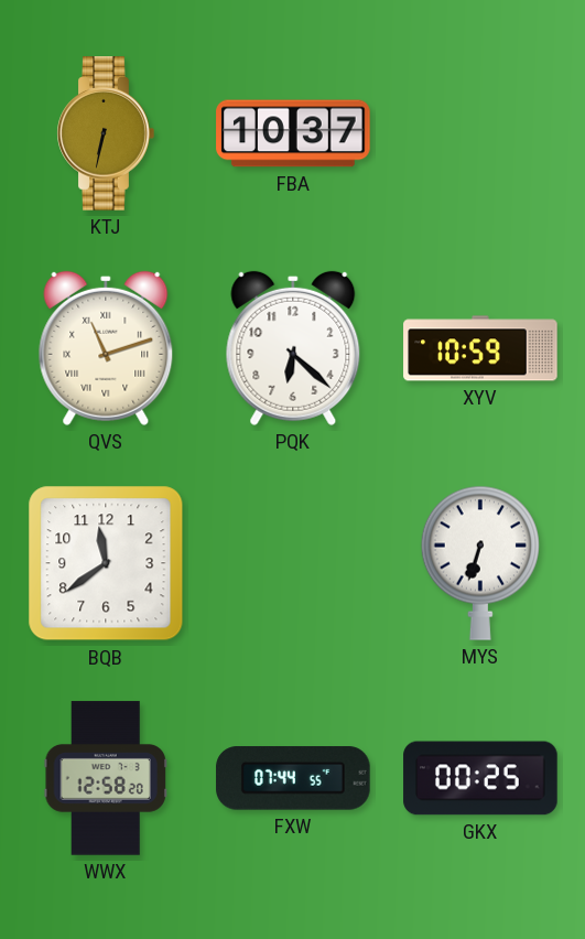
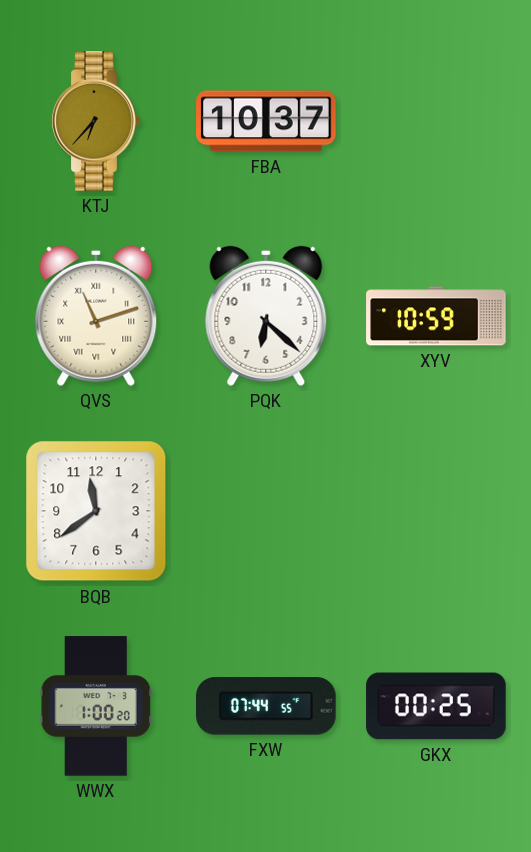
KTJ: 6:32 -> 6:37 (96, 121)
MYS: 6:33 -> none (480, 563)
WWX: 12:58 -> 1:00 (96, 706)
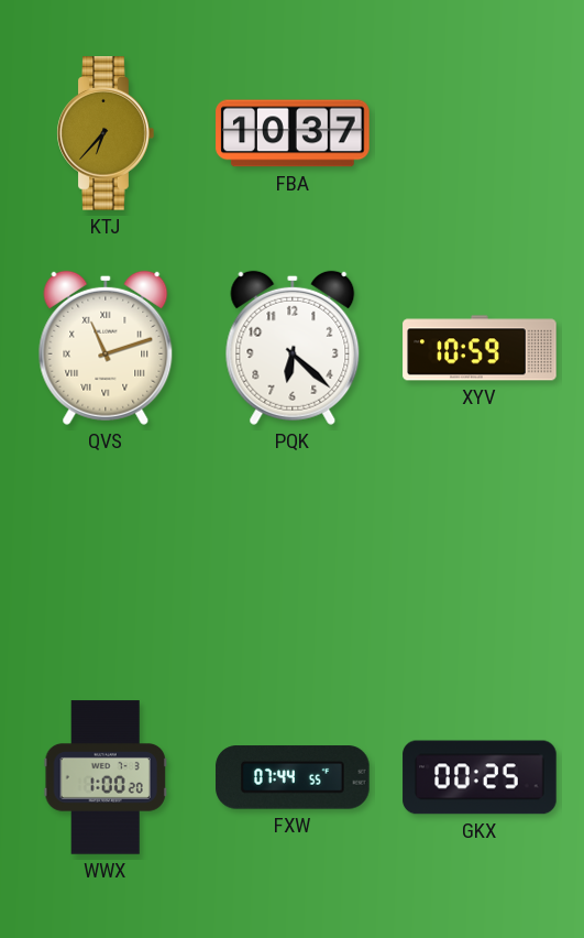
BQB: 11:39 -> none (96, 511)
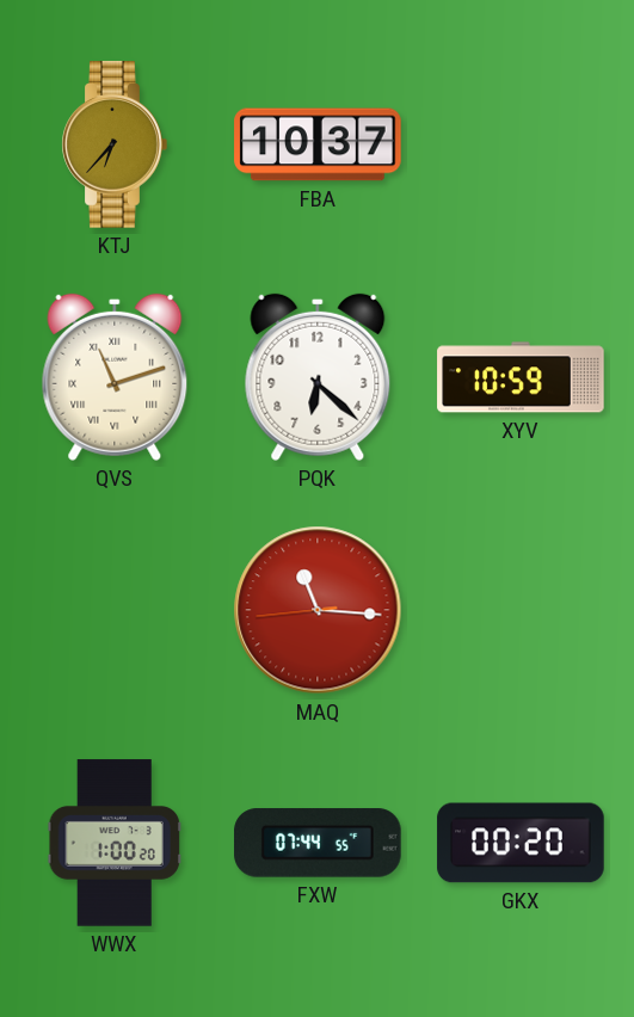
MAQ: none -> 11:15 (318, 610)
GKX: 00:25 -> 00:20 (521, 843)
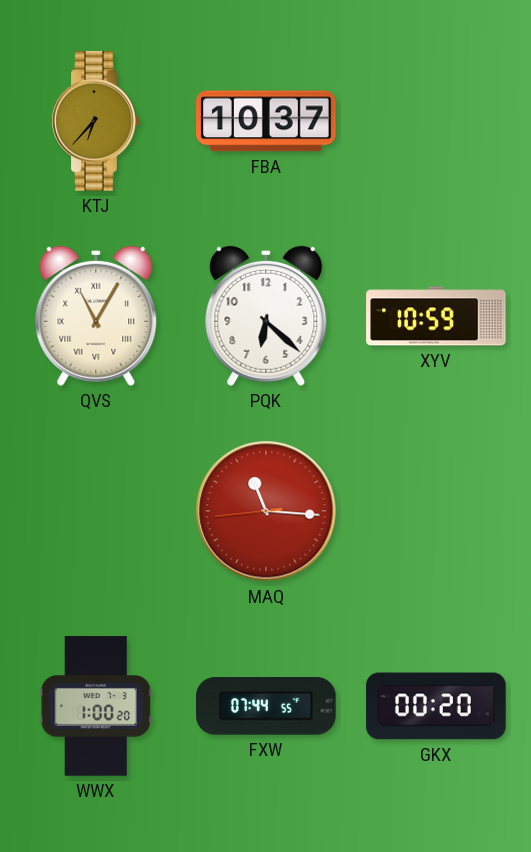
QVS: 11:12 -> 11:05 (96, 316)
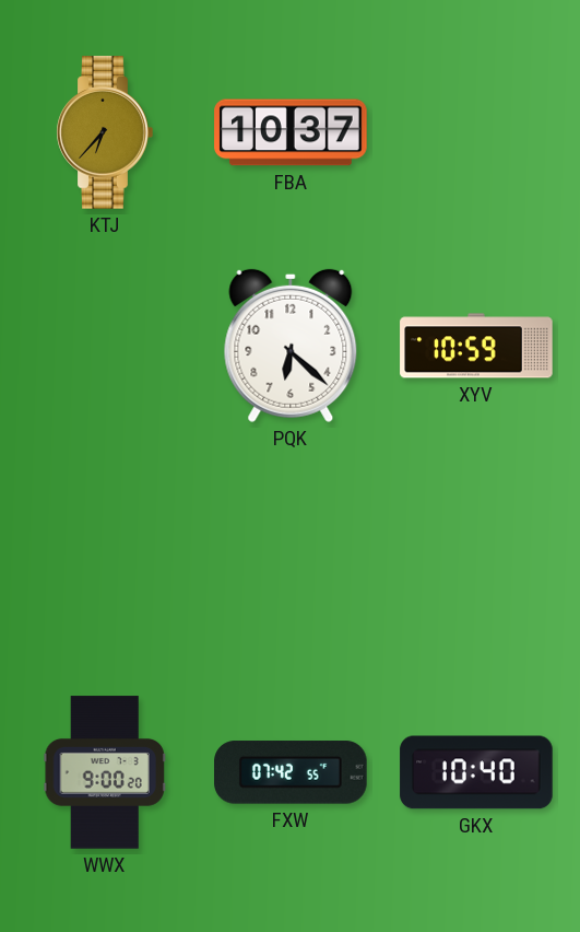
QVS: 11:05 -> none (96, 316)
MAQ: 11:15 -> none (266, 511)
WWX: 1:00 -> 9:00 (105, 772)
FXW: 07:44 -> 07:42 (291, 772)
GKX: 00:20 -> 10:40 (476, 772)
